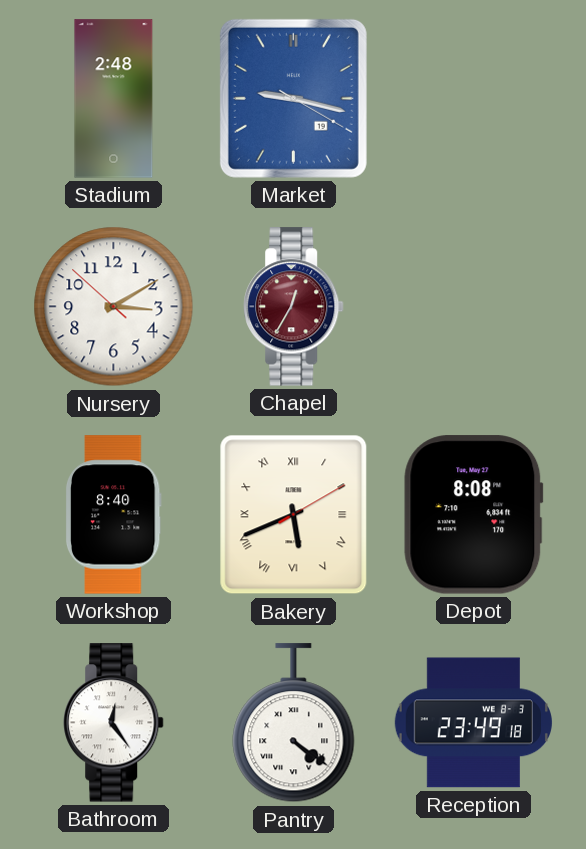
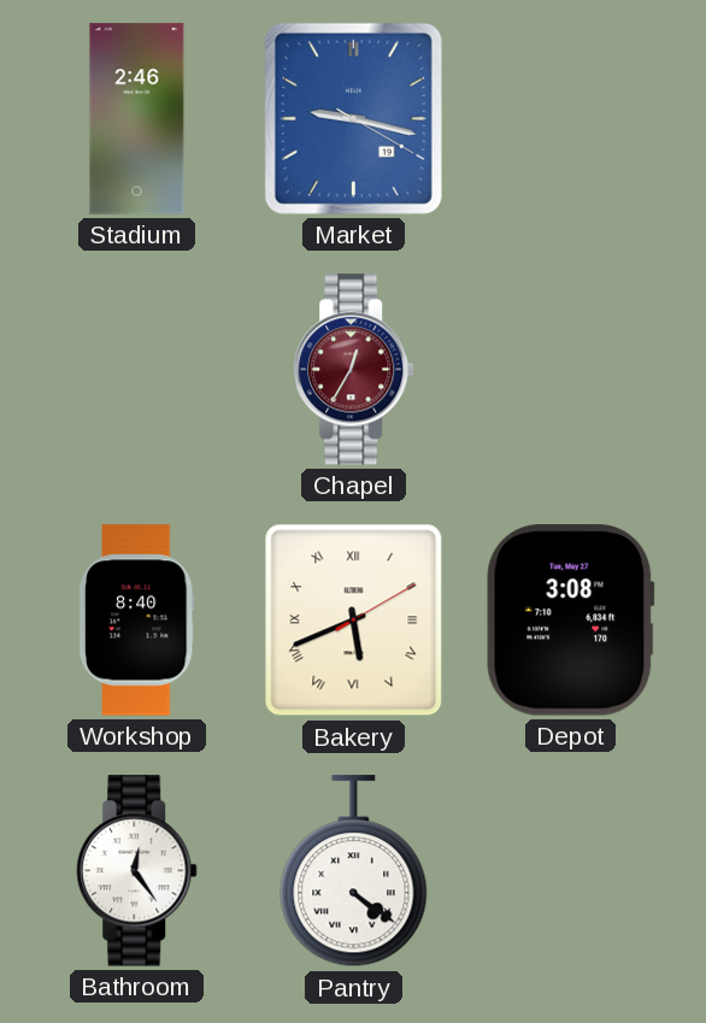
Stadium: 2:48 -> 2:46 (137, 119)
Nursery: 3:09 -> none (114, 307)
Depot: 8:08 -> 3:08 (571, 621)
Reception: 23:49 -> none (473, 723)
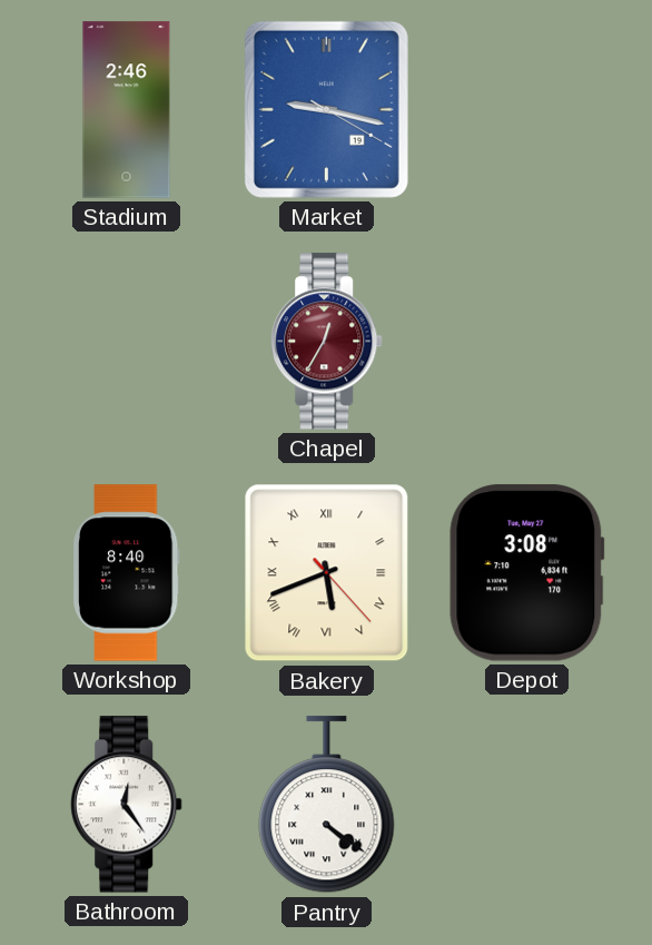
Bakery: 5:41:10 -> 5:41:23 (327, 573)
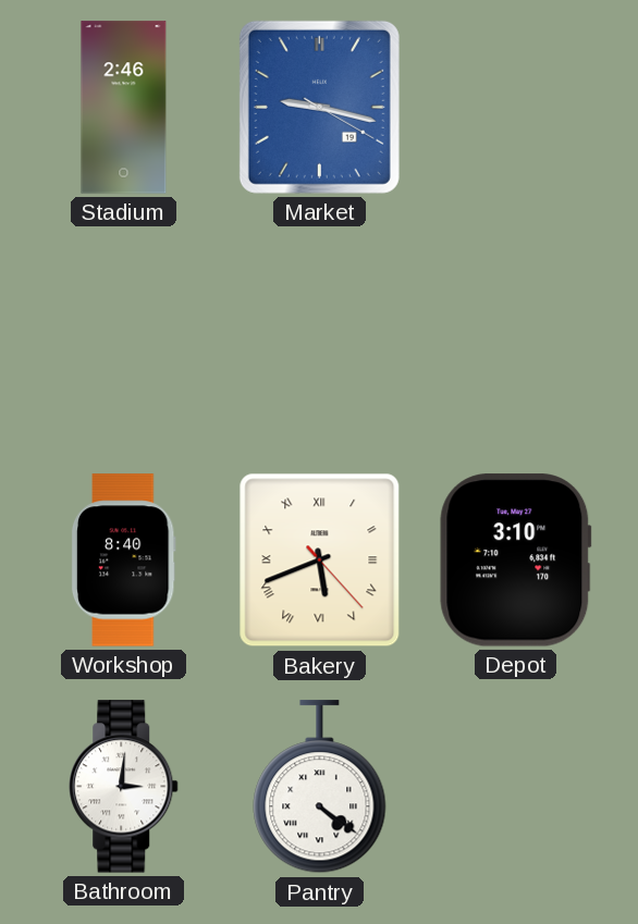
Chapel: 12:35 -> none (327, 342)
Depot: 3:08 -> 3:10 (516, 560)
Bathroom: 12:24 -> 3:01 (124, 787)
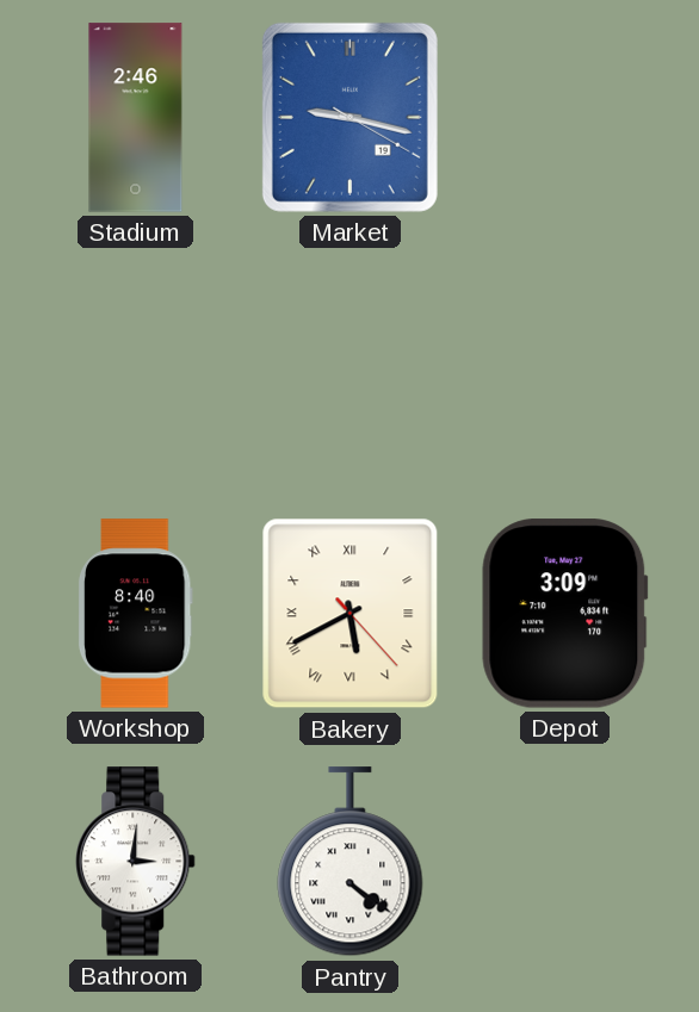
Bakery: 5:41 -> 5:40 (351, 614)
Depot: 3:10 -> 3:09 (565, 614)
